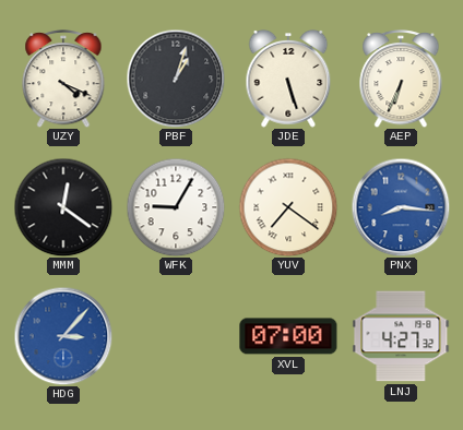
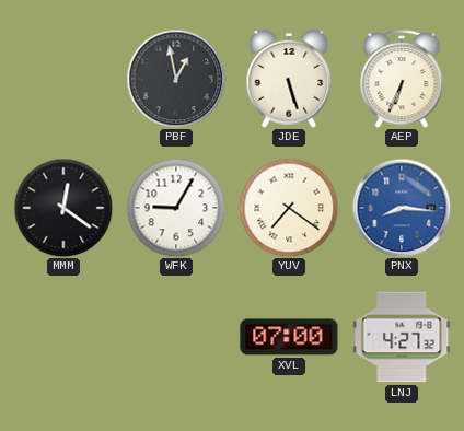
UZY: 4:19 -> none (63, 80)
PBF: 1:03 -> 12:58 (176, 79)
HDG: 3:07 -> none (63, 336)
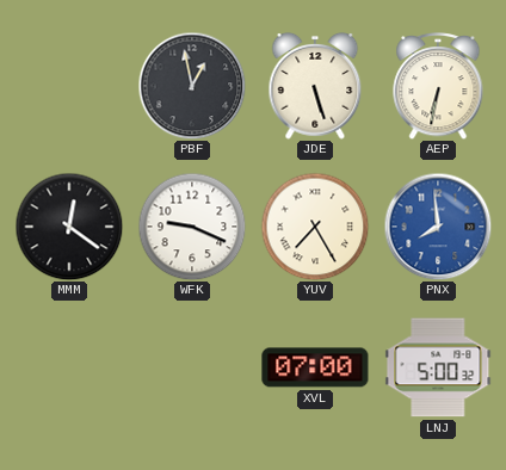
AEP: 6:34 -> 6:32 (438, 87)
WFK: 9:05 -> 9:19 (192, 227)
YUV: 7:21 -> 7:25 (315, 227)
PNX: 8:16 -> 7:59 (438, 227)
LNJ: 4:27 -> 5:00 (438, 367)
